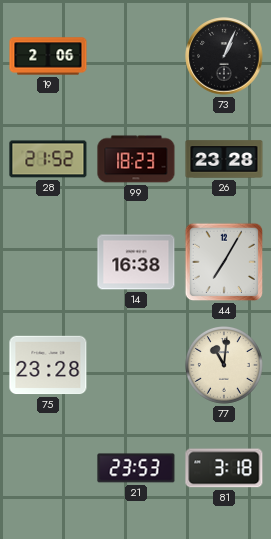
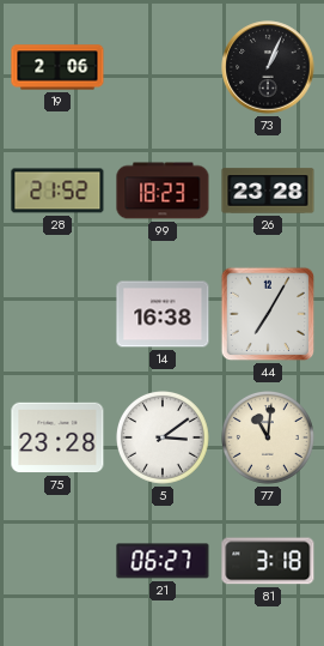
5: none -> 3:09 (164, 439)
21: 23:53 -> 06:27 (163, 561)
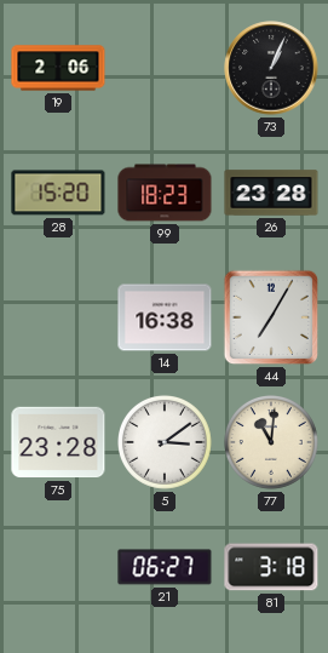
28: 21:52 -> 15:20 (58, 193)
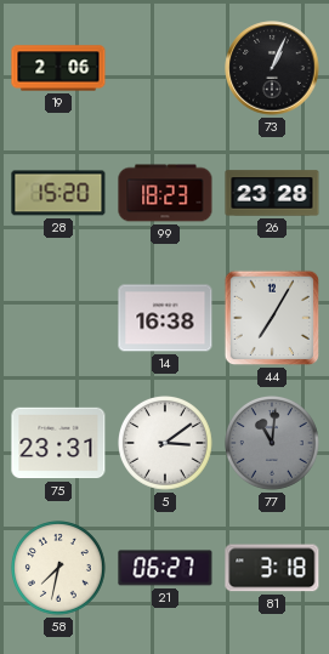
75: 23:28 -> 23:31 (58, 443)
77 dial: cream -> grey (273, 444)
58: none -> 7:32 (59, 569)
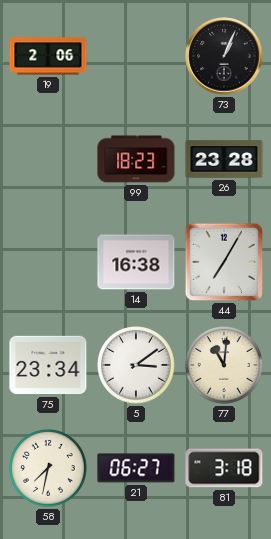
28: 15:20 -> none (58, 193)
75: 23:31 -> 23:34 (48, 365)
77 dial: grey -> cream (225, 366)
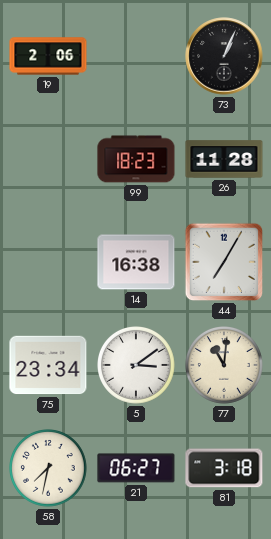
26: 23:28 -> 11:28 (224, 159)
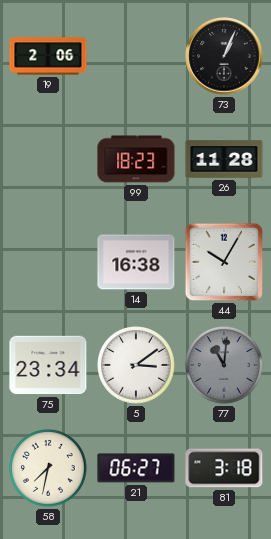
44: 7:05 -> 10:05 (224, 262)
77 dial: cream -> grey (225, 366)
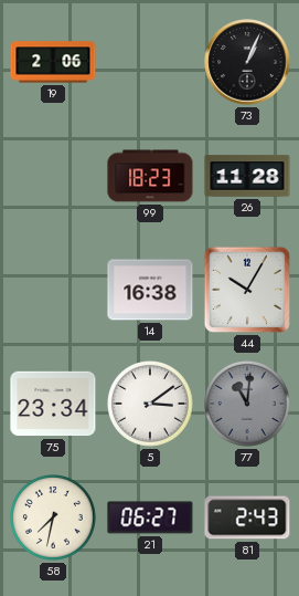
81: 3:18 -> 2:43 (247, 517)
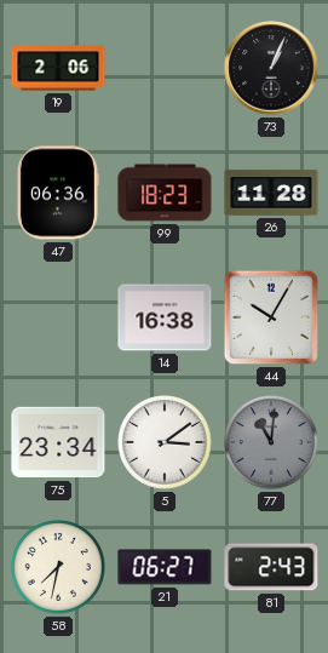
47: none -> 06:36 (57, 193)
